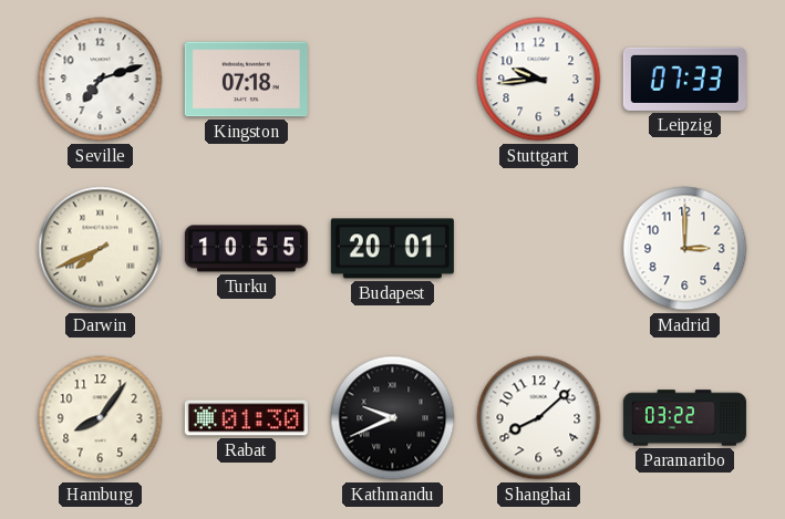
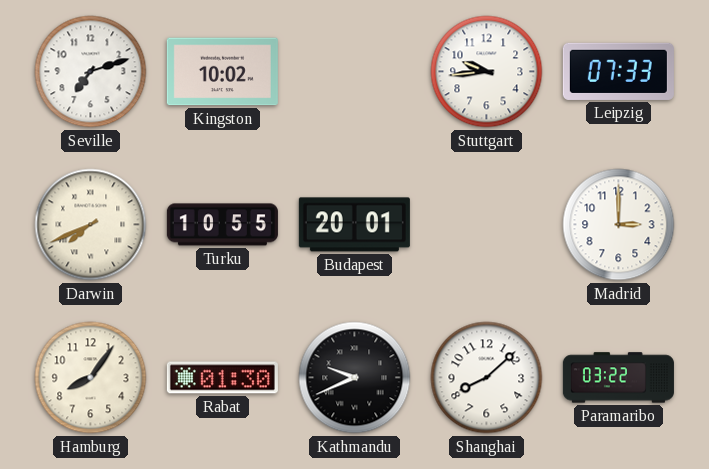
Kingston: 07:18 -> 10:02 (222, 72)
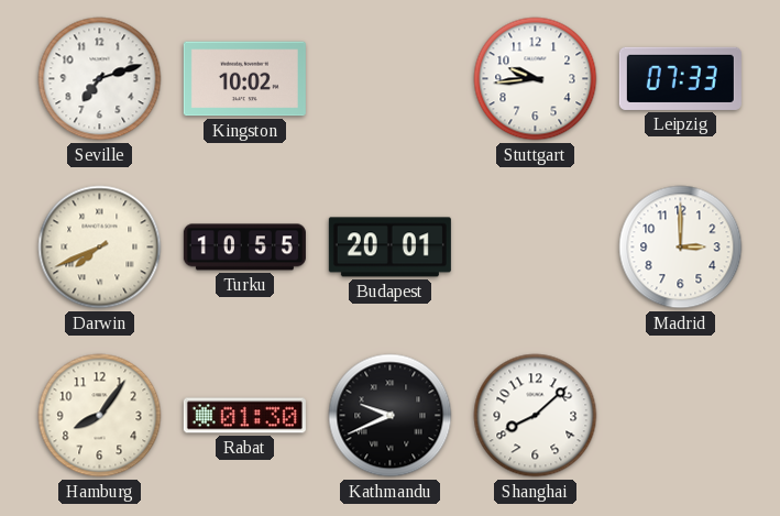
Paramaribo: 03:22 -> none (618, 378)
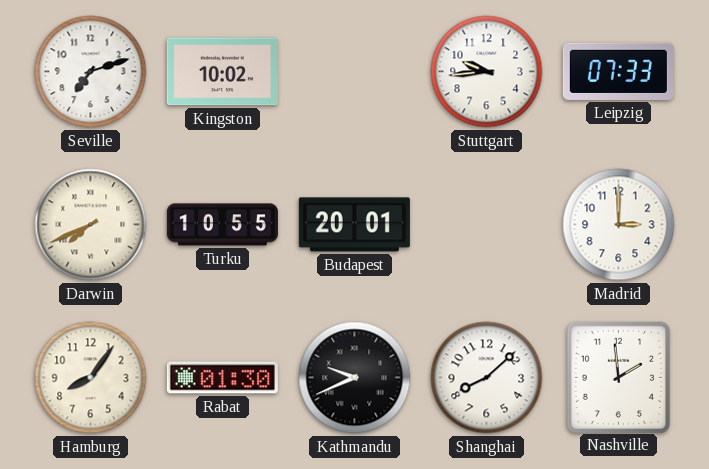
Nashville: none -> 1:59 (618, 377)
